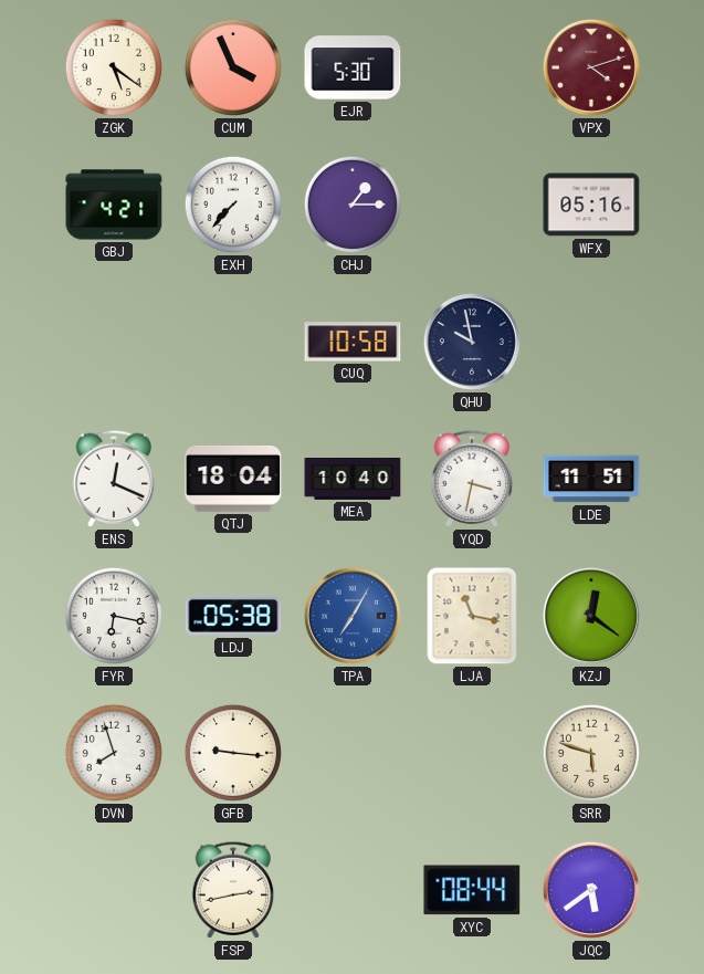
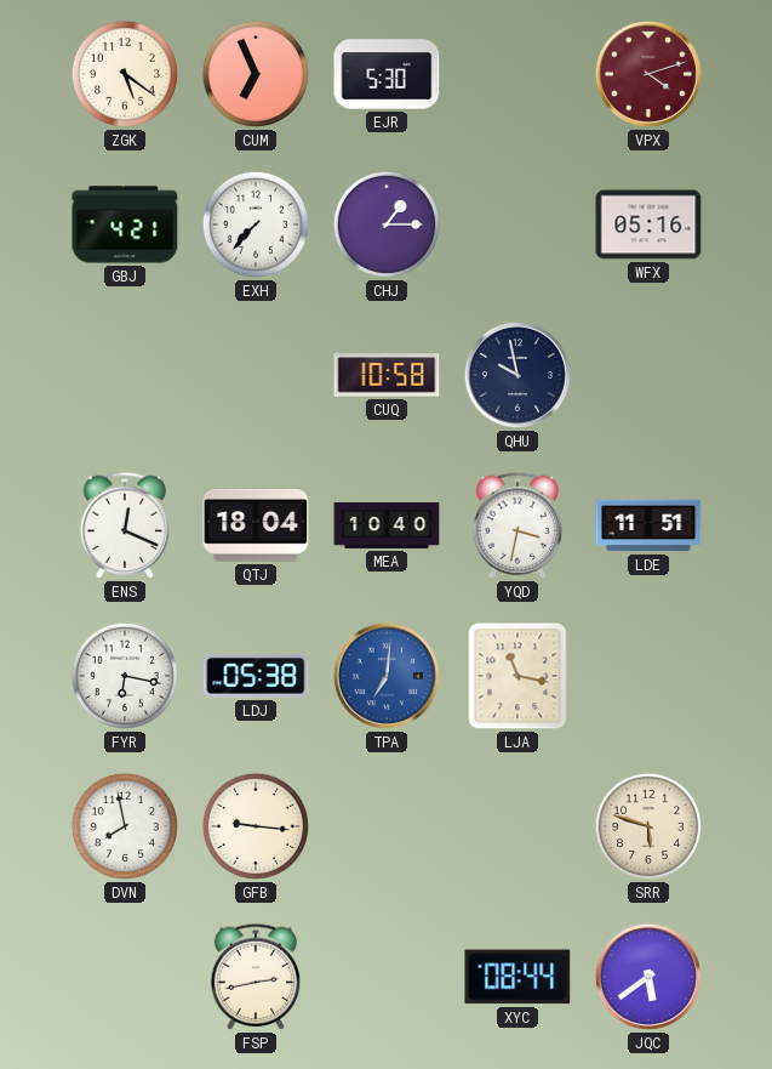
CUM: 3:56 -> 6:56 (256, 74)
TPA: 7:05 -> 7:01 (387, 676)
KZJ: 12:21 -> none (591, 616)
DVN: 7:57 -> 7:58 (125, 826)
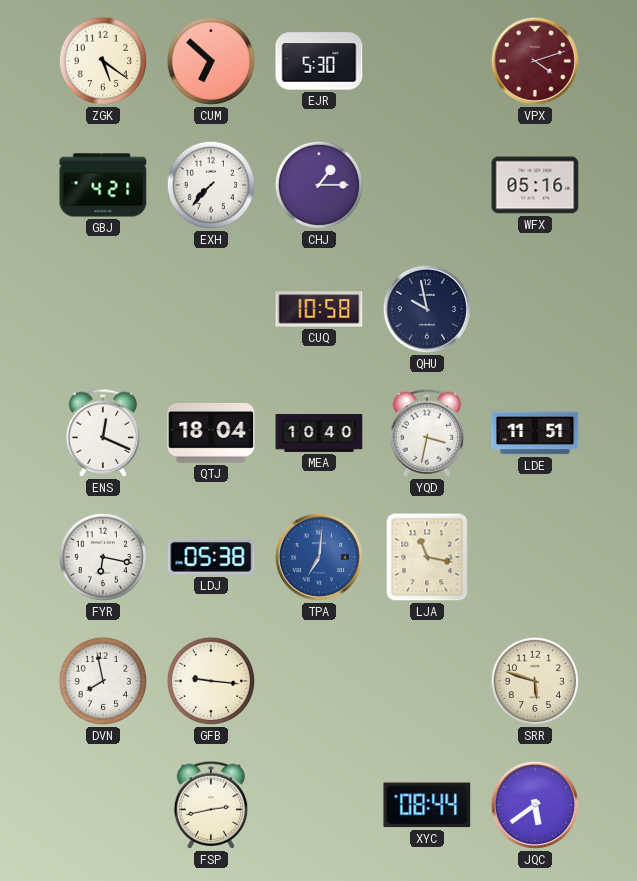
CUM: 6:56 -> 6:52 (211, 61)
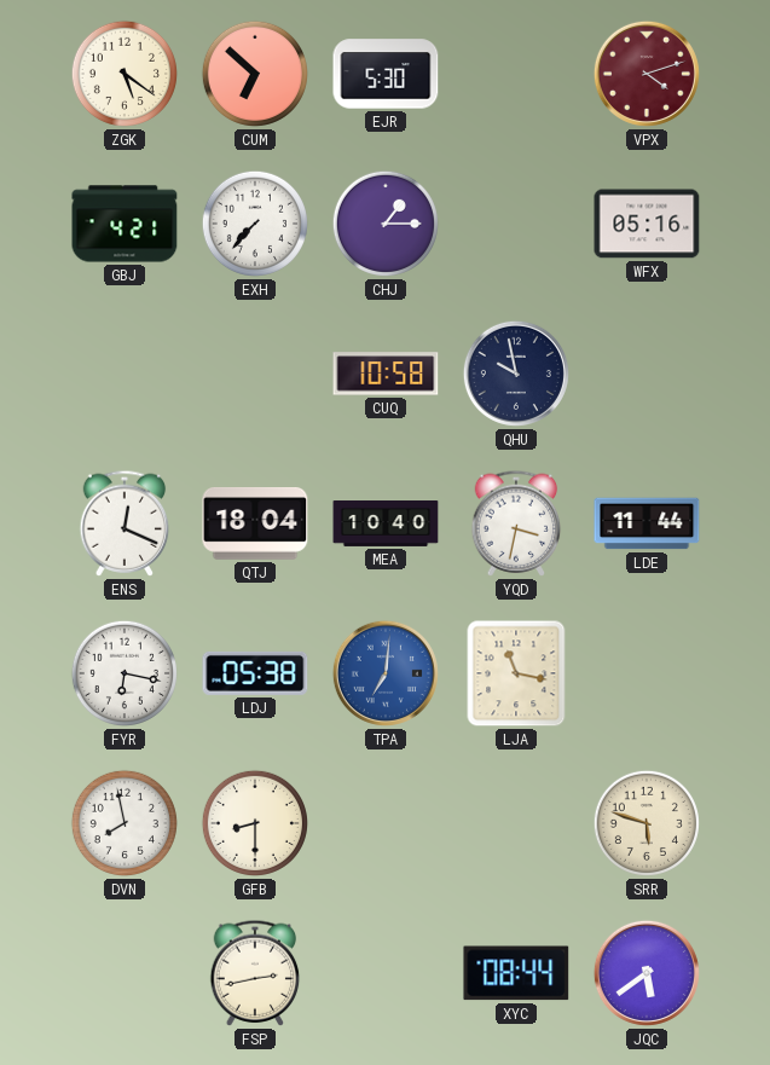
LDE: 11:51 -> 11:44 (647, 523)
GFB: 9:16 -> 8:30 (255, 823)
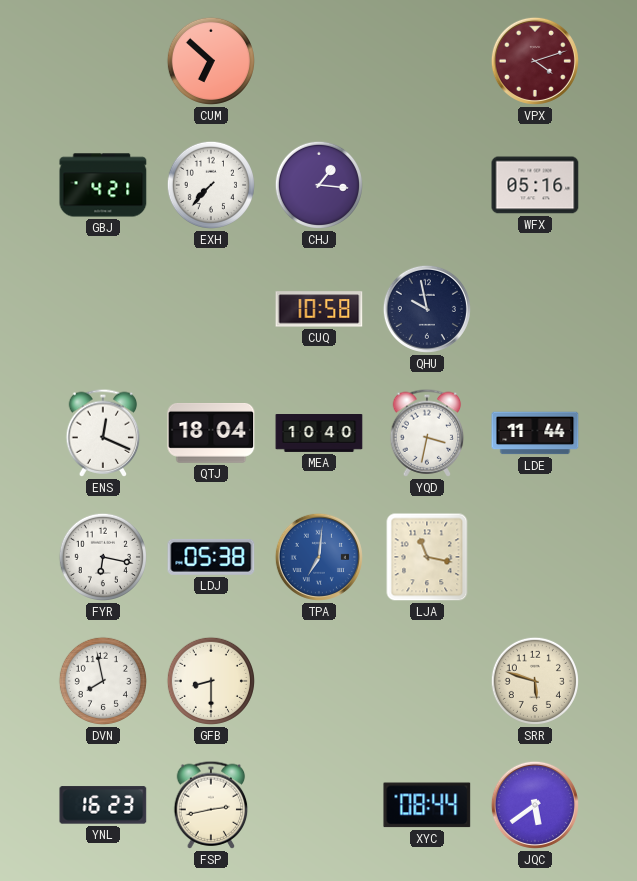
ZGK: 5:21 -> none (125, 74)
EJR: 5:30 -> none (386, 74)
CHJ: 1:15 -> 1:16 (319, 185)
YNL: none -> 16:23 (103, 805)
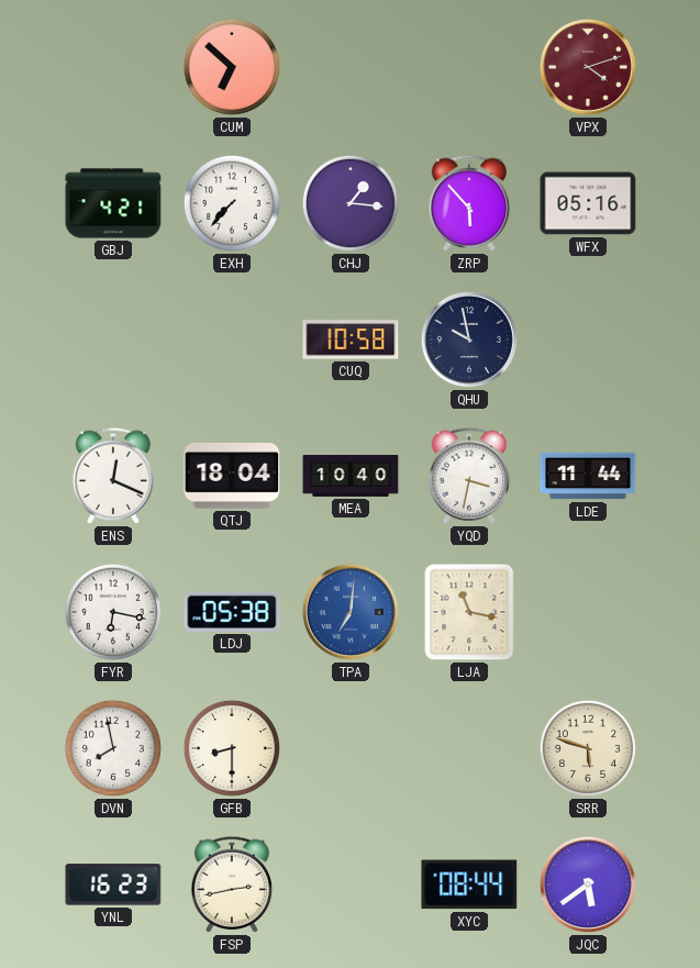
ZRP: none -> 5:53 (469, 203)
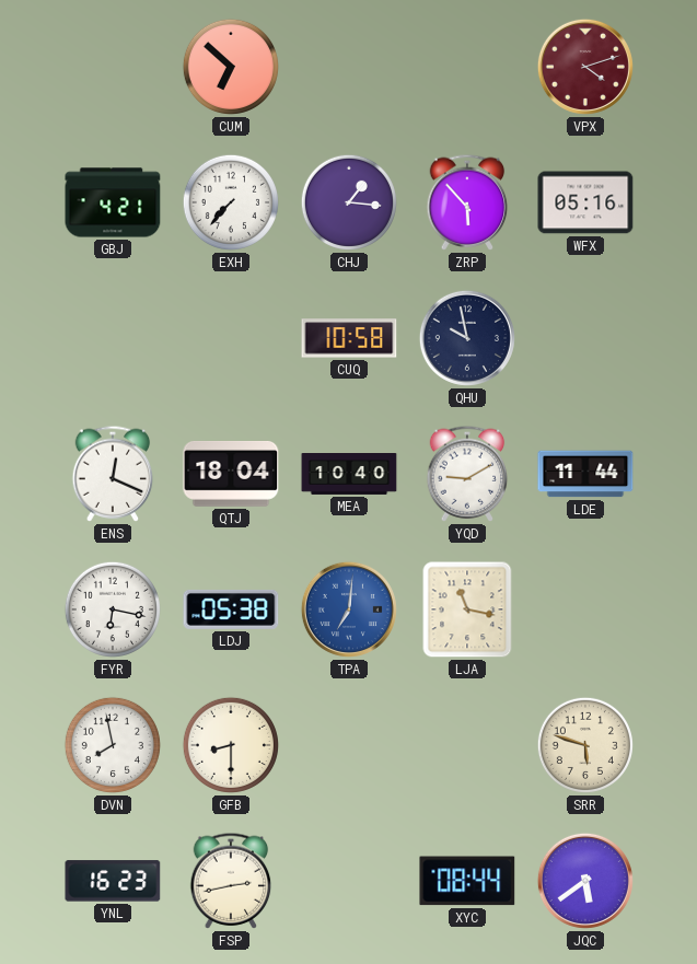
YQD: 3:32 -> 9:10 (467, 474)
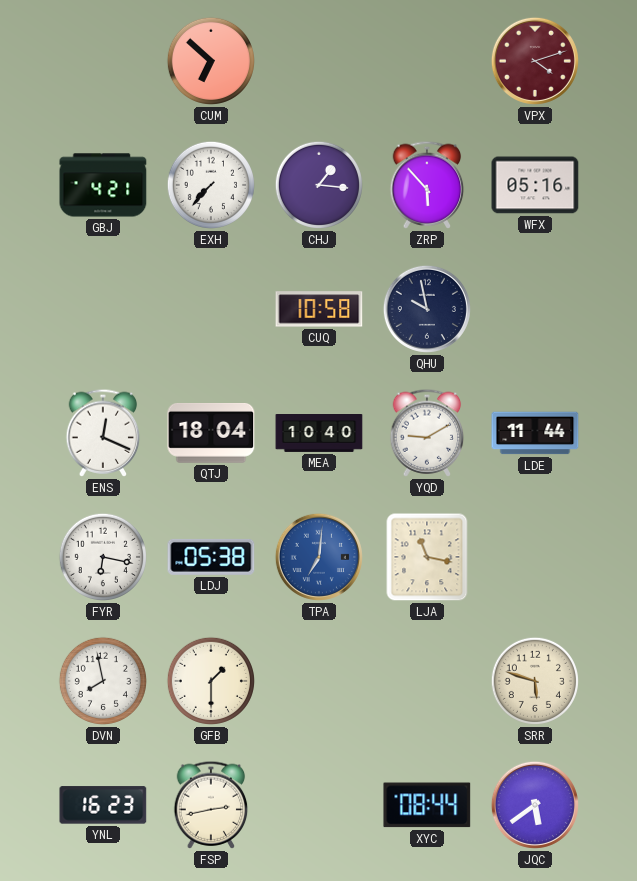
GFB: 8:30 -> 1:30 (211, 681)
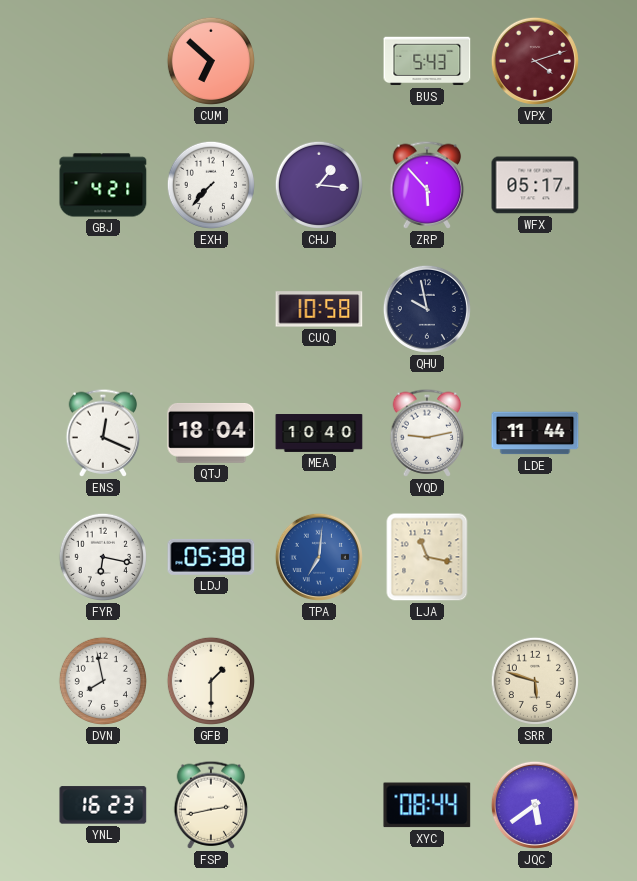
BUS: none -> 5:43 (427, 61)
WFX: 05:16 -> 05:17 (535, 185)
YQD: 9:10 -> 9:13 (427, 433)
